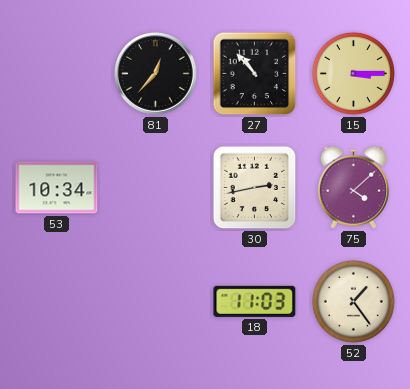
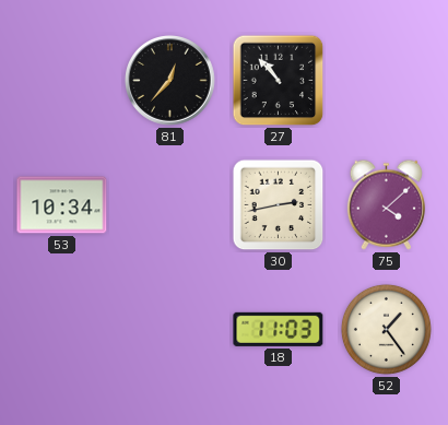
15: 3:15 -> none (353, 73)
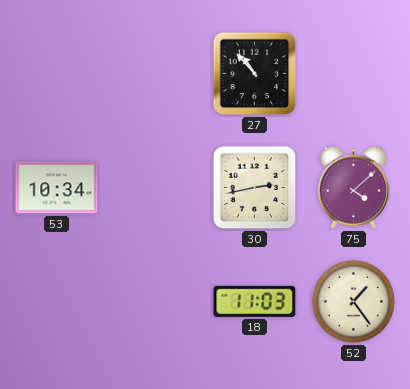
81: 12:37 -> none (170, 81)
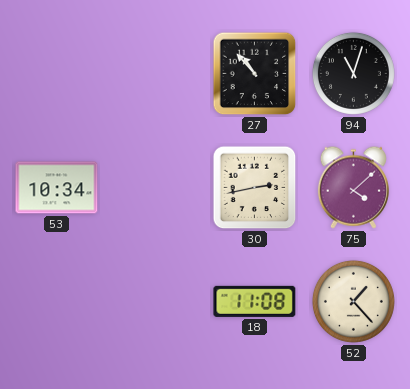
94: none -> 11:03 (353, 73)
18: 11:03 -> 11:08 (255, 301)
52: 1:24 -> 1:23 (353, 301)
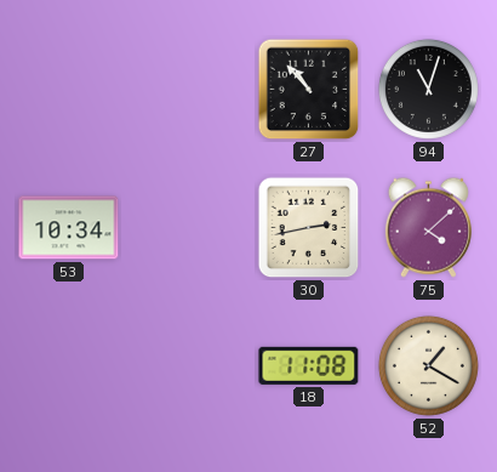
52: 1:23 -> 1:20 (428, 365)
